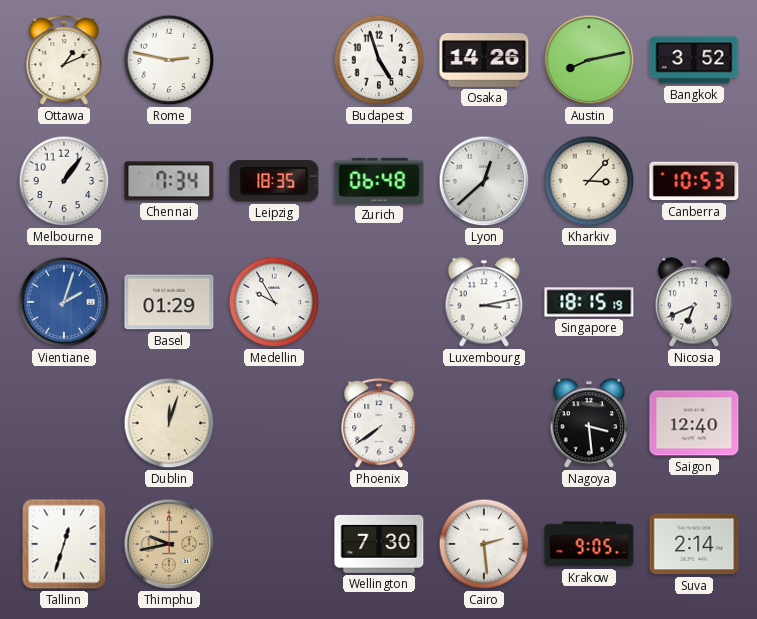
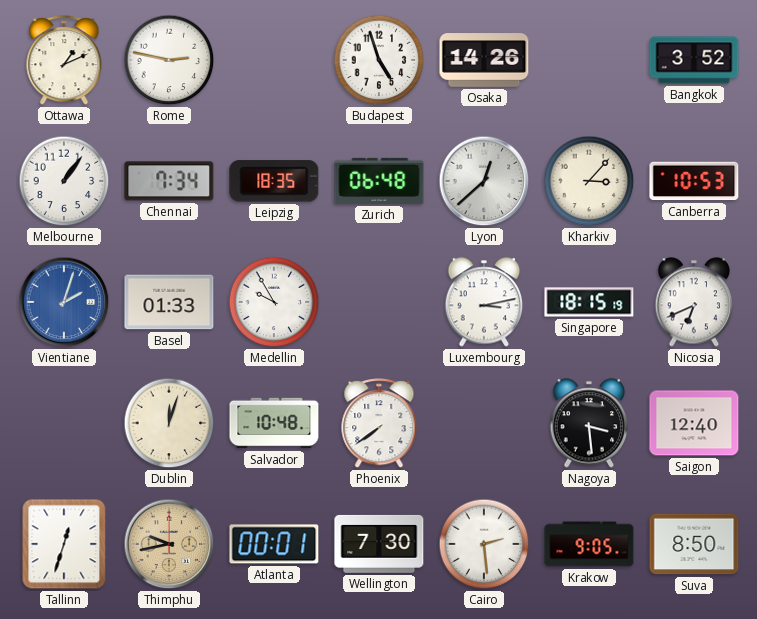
Austin: 8:13 -> none (589, 60)
Basel: 01:29 -> 01:33 (169, 302)
Salvador: none -> 10:48 (274, 423)
Atlanta: none -> 00:01 (274, 544)
Suva: 2:14 -> 8:50 (694, 544)
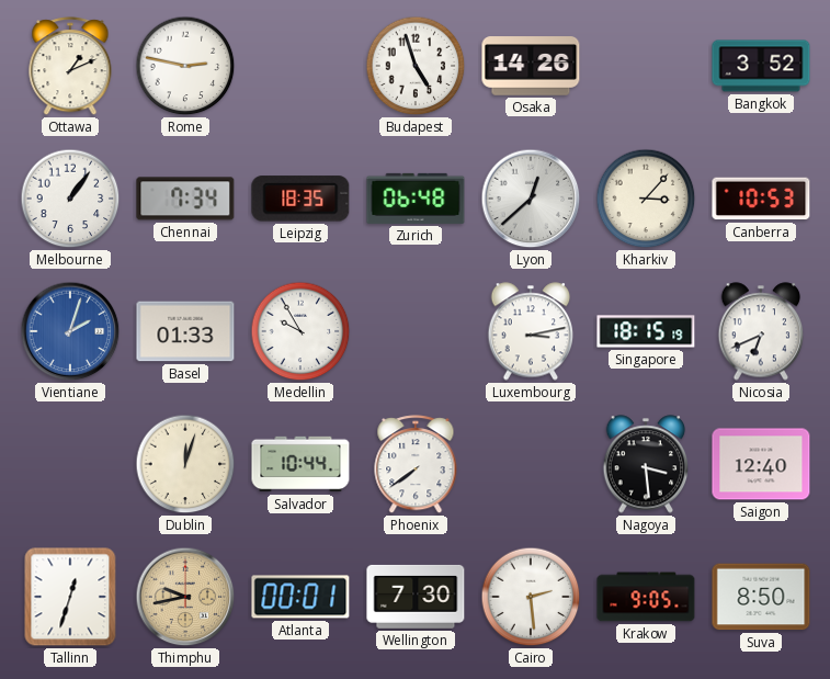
Salvador: 10:48 -> 10:44 (300, 464)
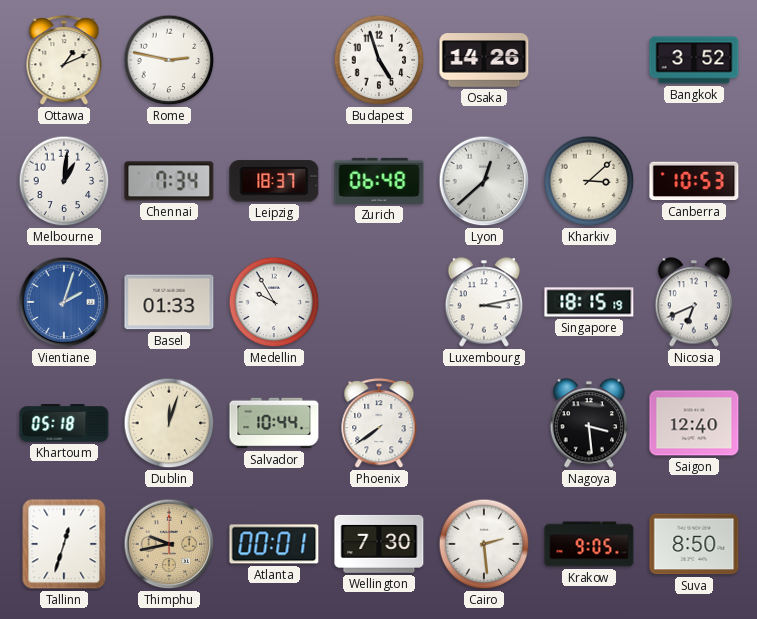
Melbourne: 1:06 -> 1:01 (64, 181)
Leipzig: 18:35 -> 18:37 (274, 181)
Kharkiv: 3:07 -> 3:08 (589, 181)
Khartoum: none -> 05:18 (64, 423)
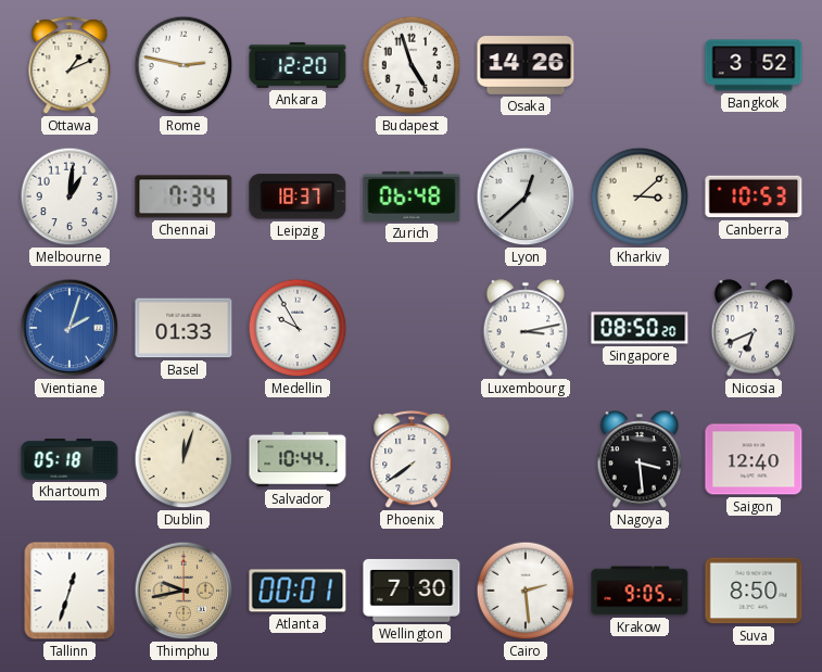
Ankara: none -> 12:20 (298, 65)
Singapore: 18:15 -> 08:50 (640, 328)
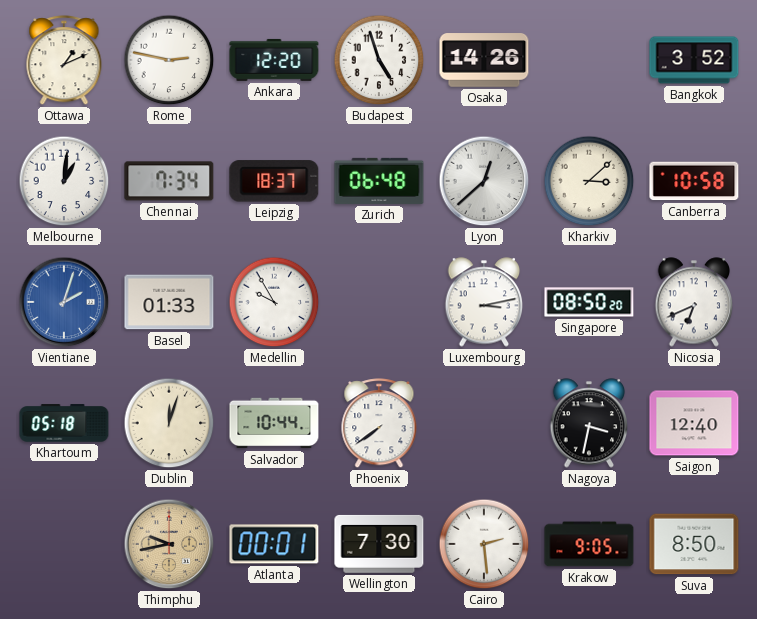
Canberra: 10:53 -> 10:58 (694, 181)
Nagoya: 3:29 -> 3:32 (589, 423)
Tallinn: 12:33 -> none (69, 591)
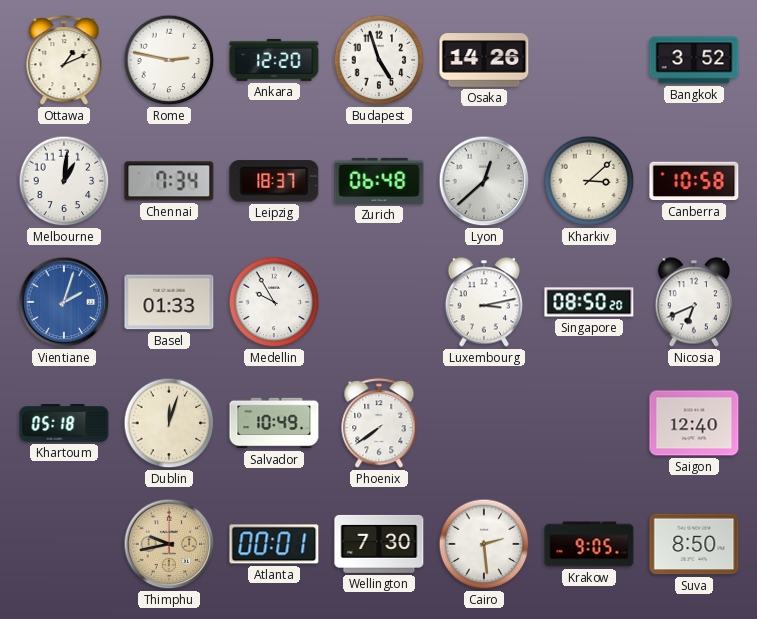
Salvador: 10:44 -> 10:49 (274, 423)
Nagoya: 3:32 -> none (589, 423)
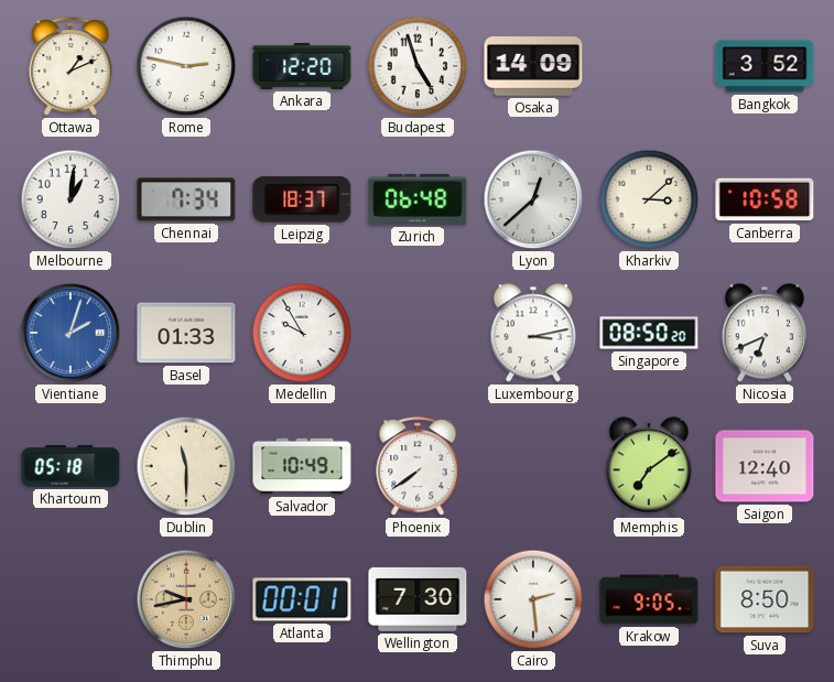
Osaka: 14:26 -> 14:09 (533, 66)
Dublin: 12:03 -> 11:30 (186, 466)
Memphis: none -> 7:09 (649, 466)
